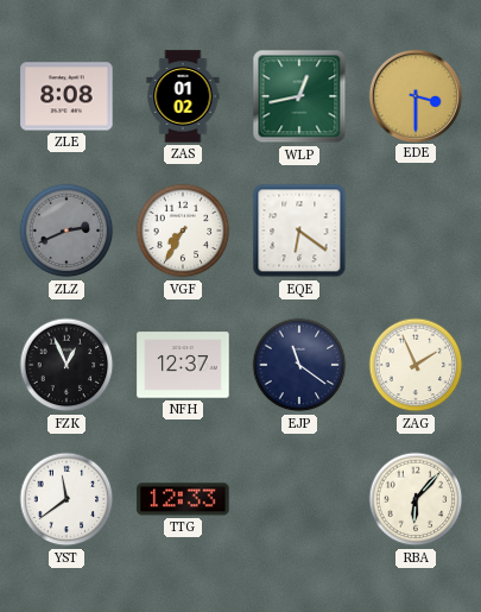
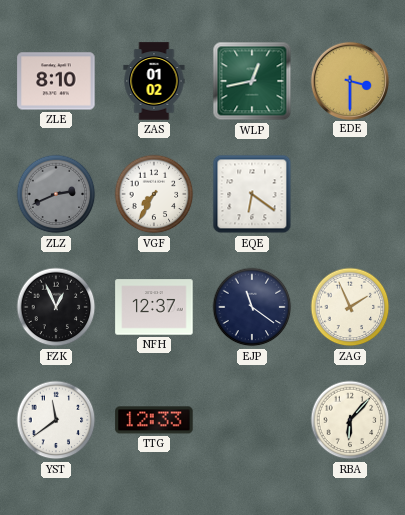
ZLE: 8:08 -> 8:10 (56, 81)
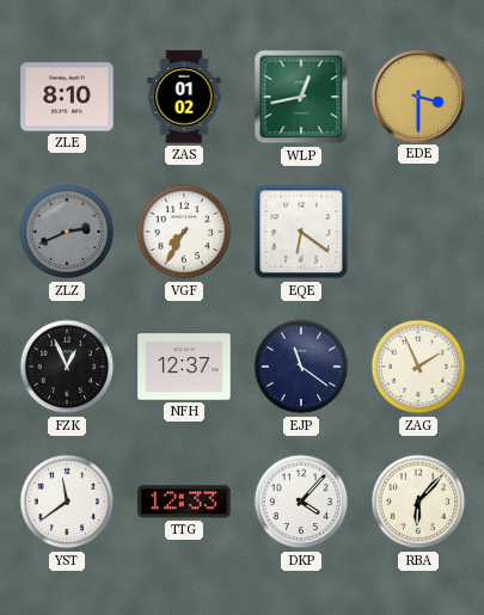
DKP: none -> 4:07 (301, 502)
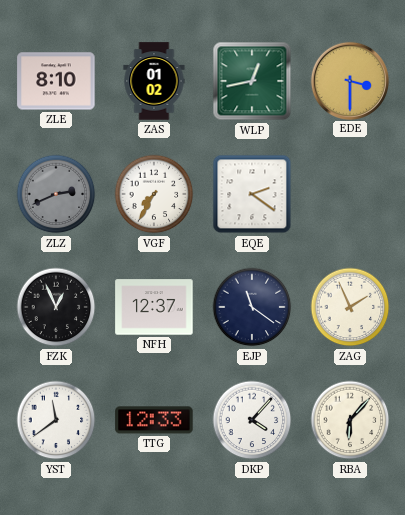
EQE: 6:21 -> 2:21 (252, 194)
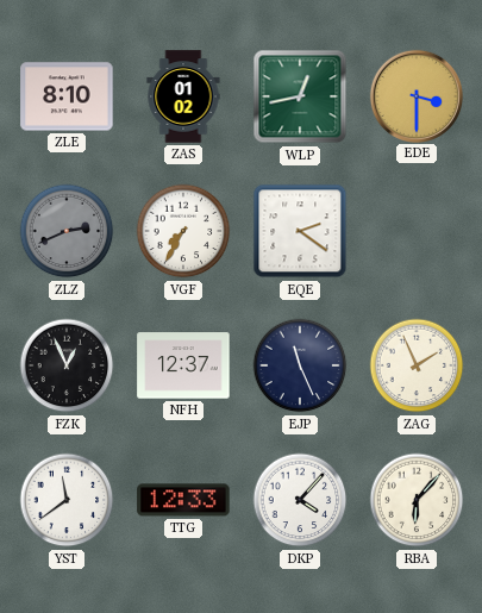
EJP: 11:21 -> 11:26 (300, 365)
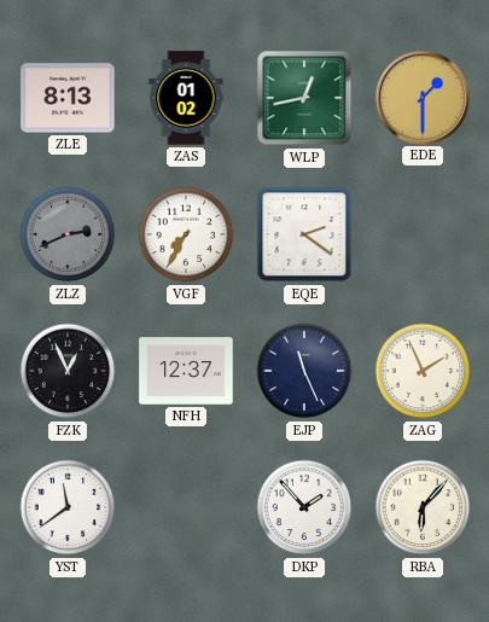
ZLE: 8:10 -> 8:13 (68, 98)
EDE: 3:30 -> 1:30 (421, 97)
TTG: 12:33 -> none (183, 500)
DKP: 4:07 -> 1:53 (304, 507)
